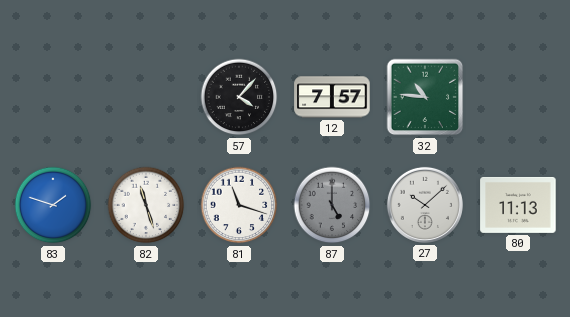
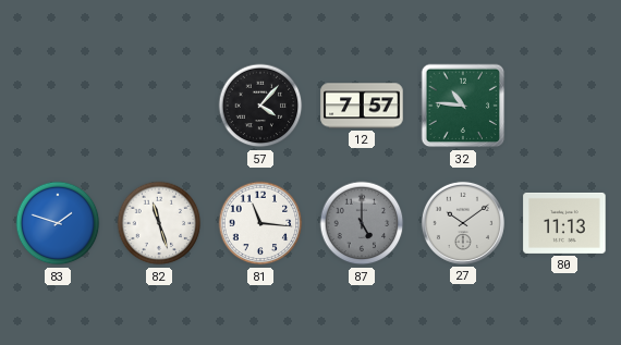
81: 11:18 -> 11:16 (260, 223)
27: 10:08 -> 10:09 (463, 223)
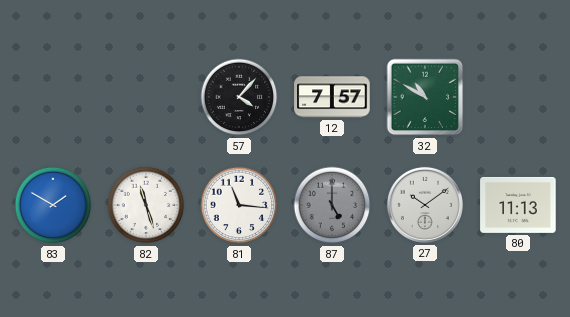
32: 10:46 -> 10:50 (425, 97)
83: 1:48 -> 1:50 (53, 205)
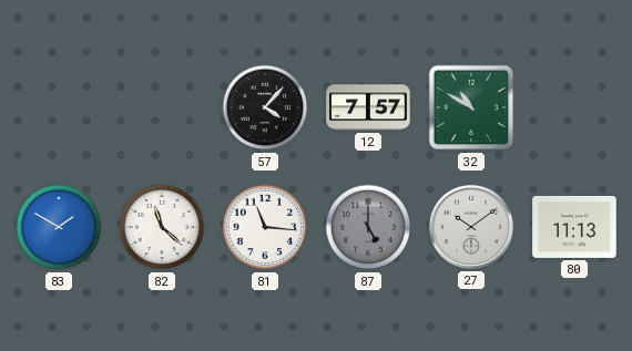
82: 11:27 -> 11:22 (162, 227)
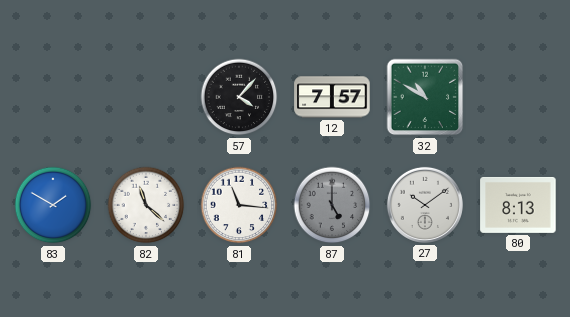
80: 11:13 -> 8:13 (518, 205)
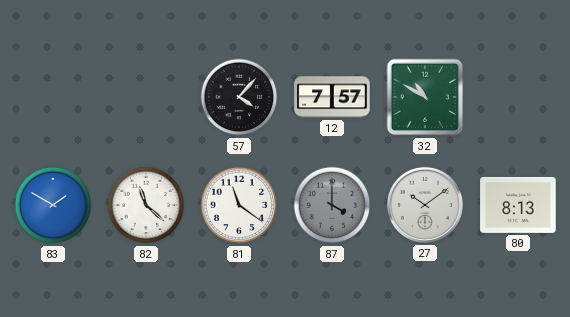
81: 11:16 -> 11:21 (239, 205)
87: 5:00 -> 4:00 (332, 205)
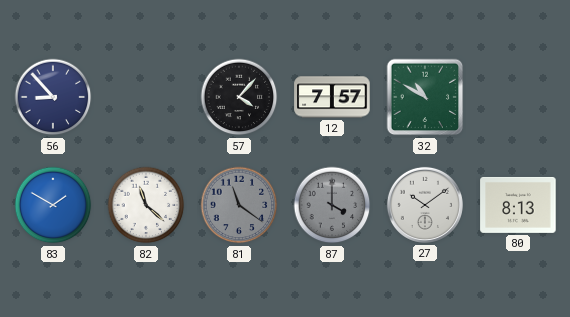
56: none -> 8:53 (53, 97)
81 dial: white -> grey (239, 205)
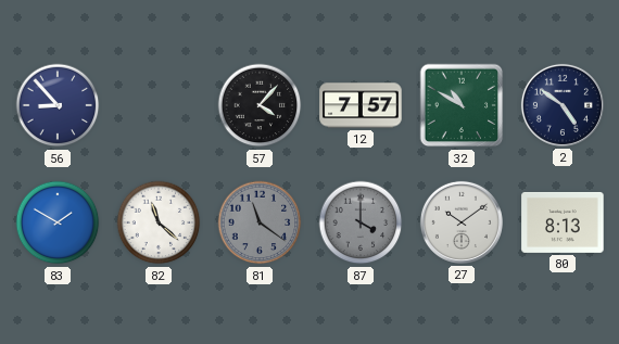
2: none -> 4:51 (563, 105)
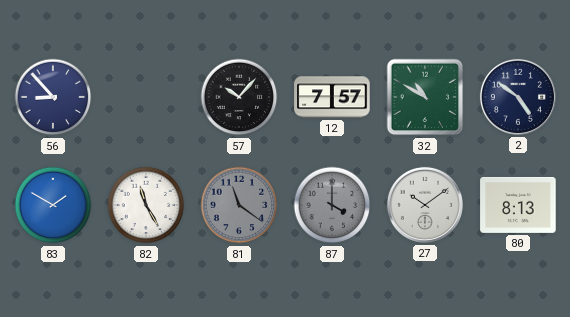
57: 4:07 -> 10:07 (239, 97)
82: 11:22 -> 11:25 (146, 205)
